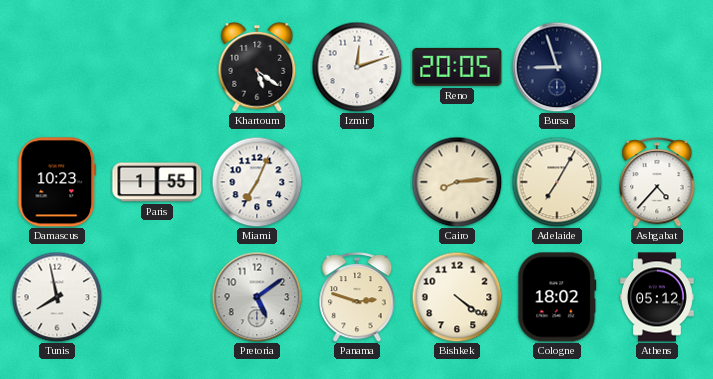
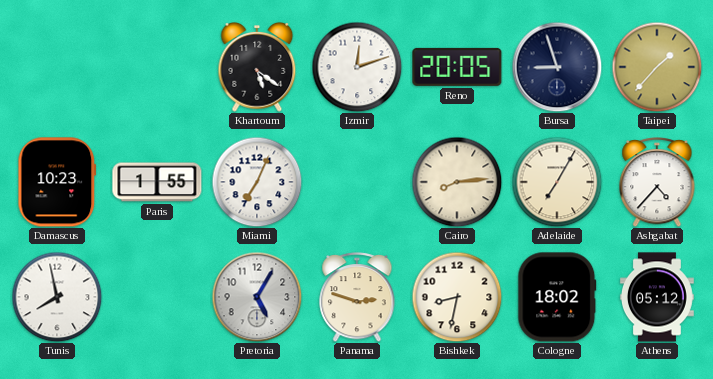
Taipei: none -> 1:37 (657, 67)
Pretoria: 5:09 -> 5:05 (257, 297)
Bishkek: 4:21 -> 8:32 (457, 297)
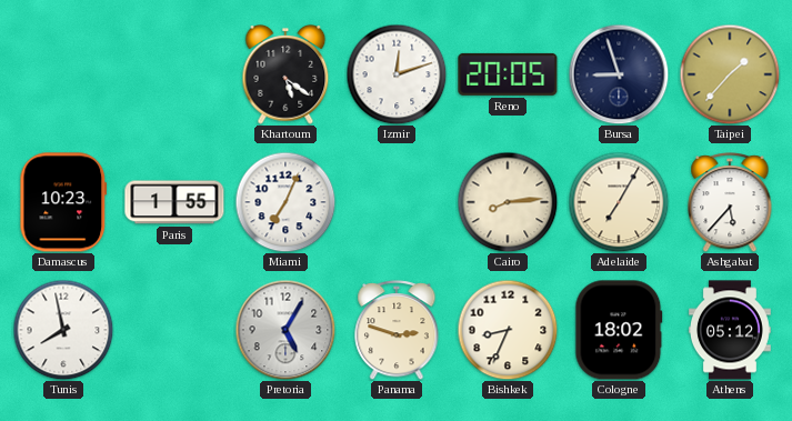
Ashgabat: 4:37 -> 5:37 (730, 202)
Bishkek: 8:32 -> 8:34 (508, 330)
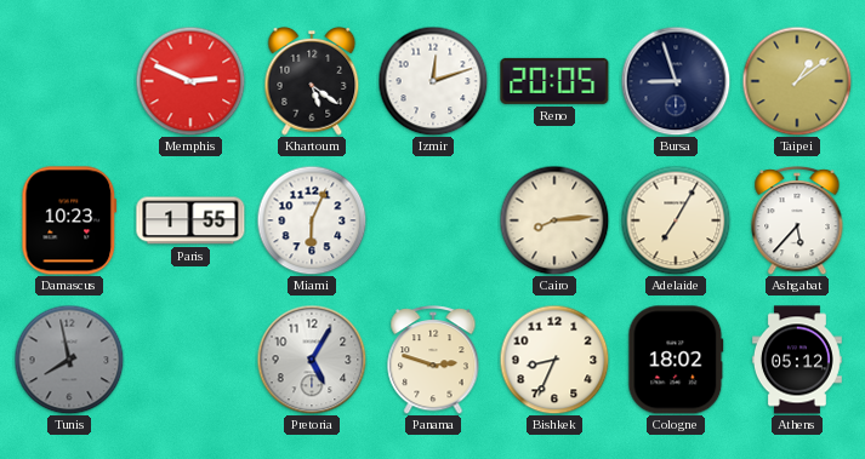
Memphis: none -> 2:49 (190, 81)
Taipei: 1:37 -> 1:09 (797, 81)
Miami: 7:04 -> 6:04 (312, 220)
Tunis dial: white -> grey (69, 360)
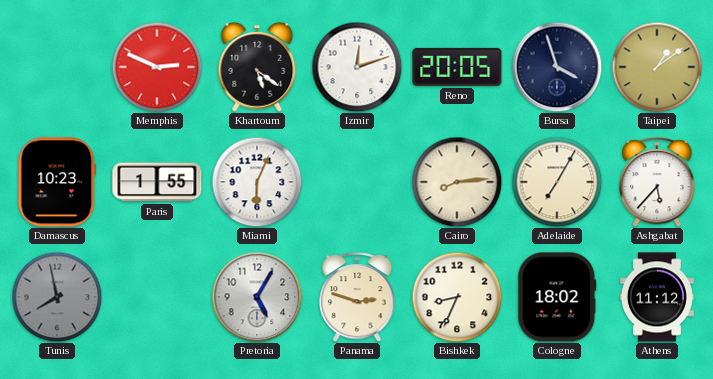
Bursa: 8:57 -> 3:57 (557, 67)
Athens: 05:12 -> 11:12 (657, 297)
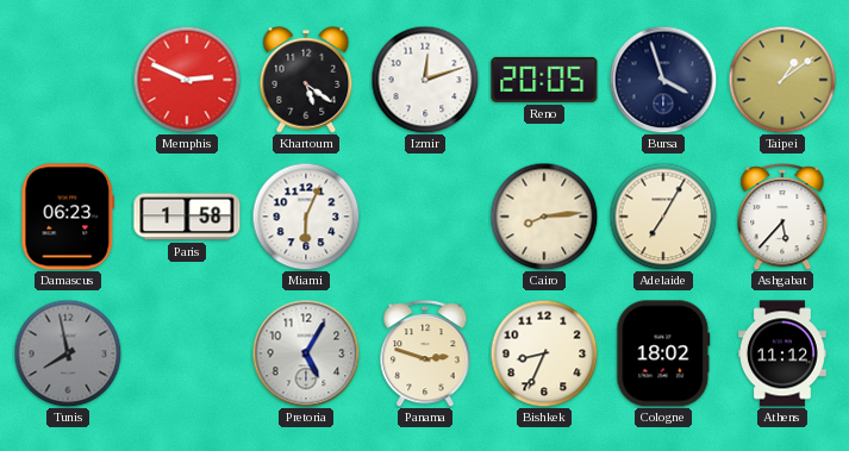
Damascus: 10:23 -> 06:23 (68, 217)
Paris: 1:55 -> 1:58 (187, 217)
